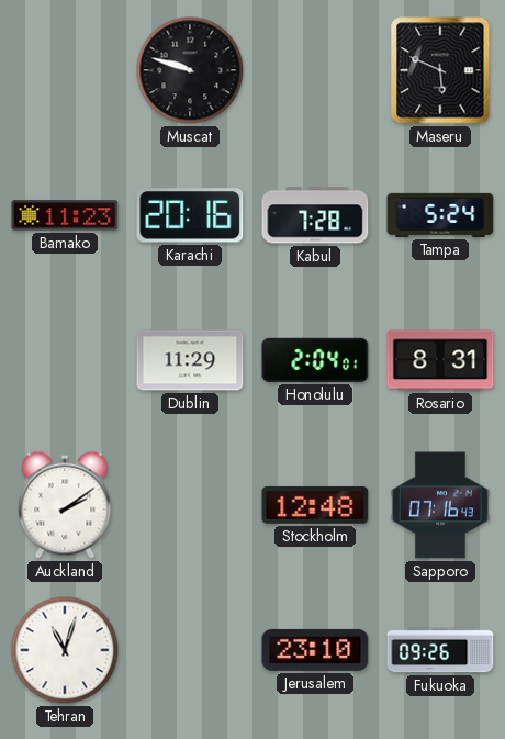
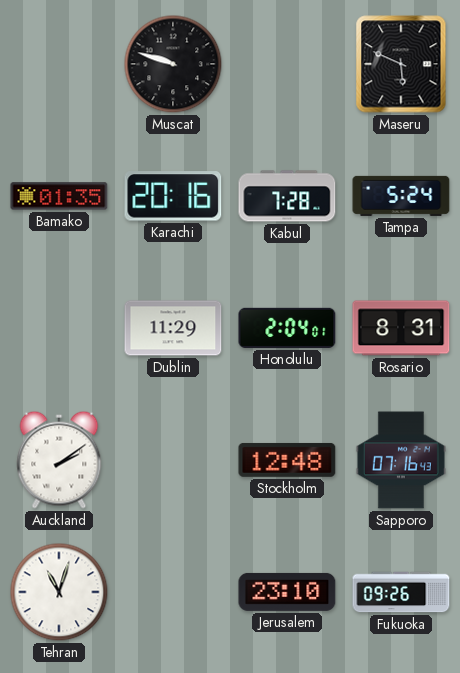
Bamako: 11:23 -> 01:35 (59, 196)
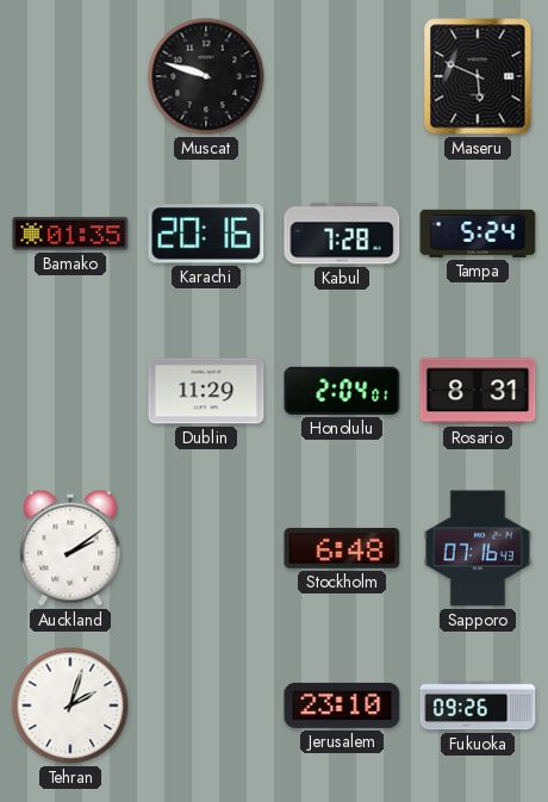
Stockholm: 12:48 -> 6:48 (342, 548)
Tehran: 11:03 -> 2:03 (70, 705)
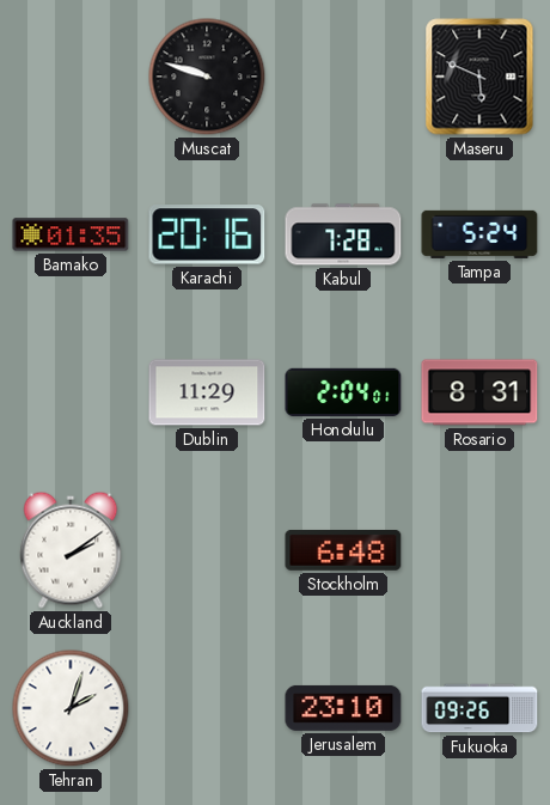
Sapporo: 07:16 -> none (478, 548)
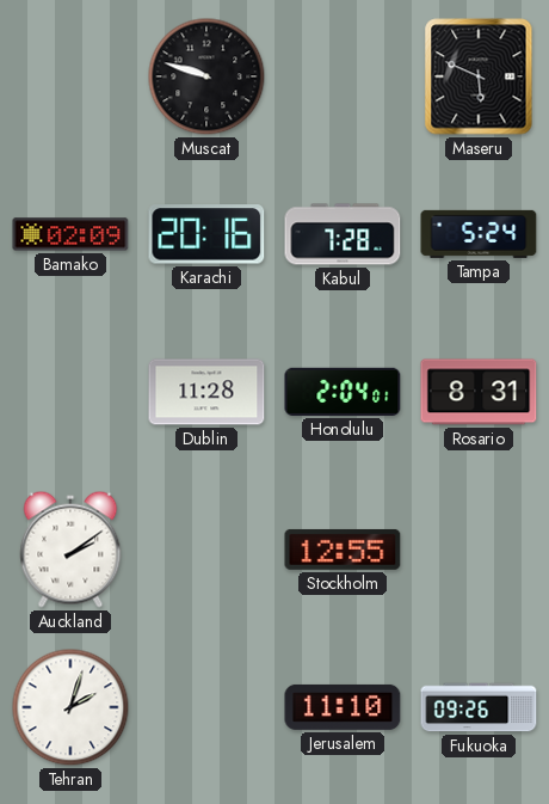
Bamako: 01:35 -> 02:09 (70, 234)
Dublin: 11:29 -> 11:28 (206, 392)
Stockholm: 6:48 -> 12:55 (343, 550)
Jerusalem: 23:10 -> 11:10 (343, 707)
